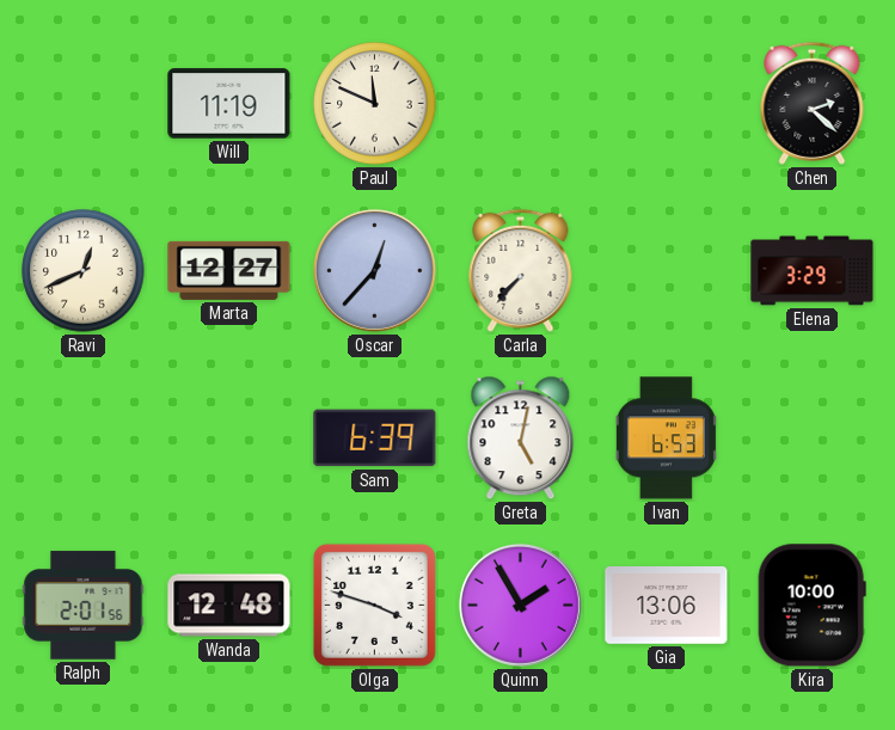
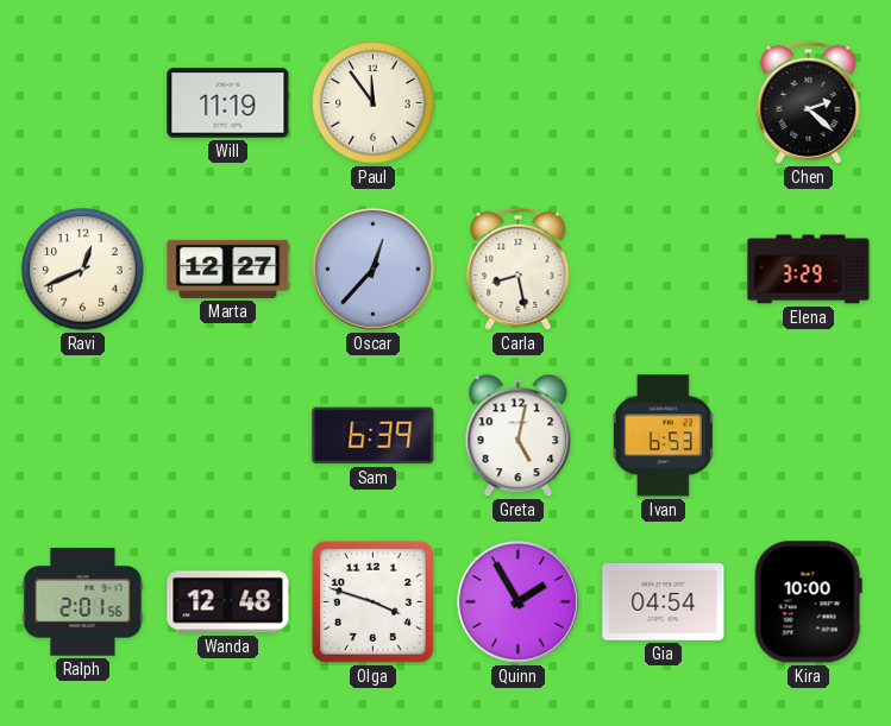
Paul: 11:49 -> 11:54 (374, 103)
Carla: 7:37 -> 8:28 (519, 269)
Gia: 13:06 -> 04:54 (664, 602)
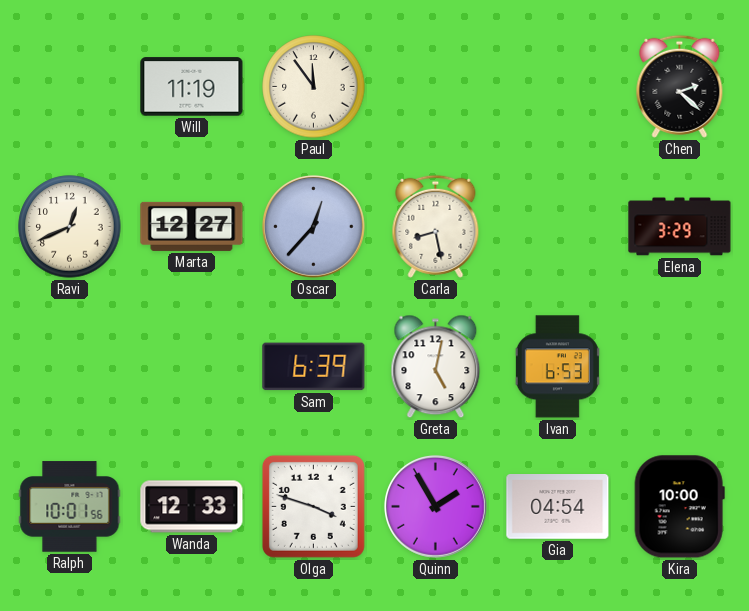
Ralph: 2:01 -> 10:01 (70, 507)
Wanda: 12:48 -> 12:33 (192, 507)
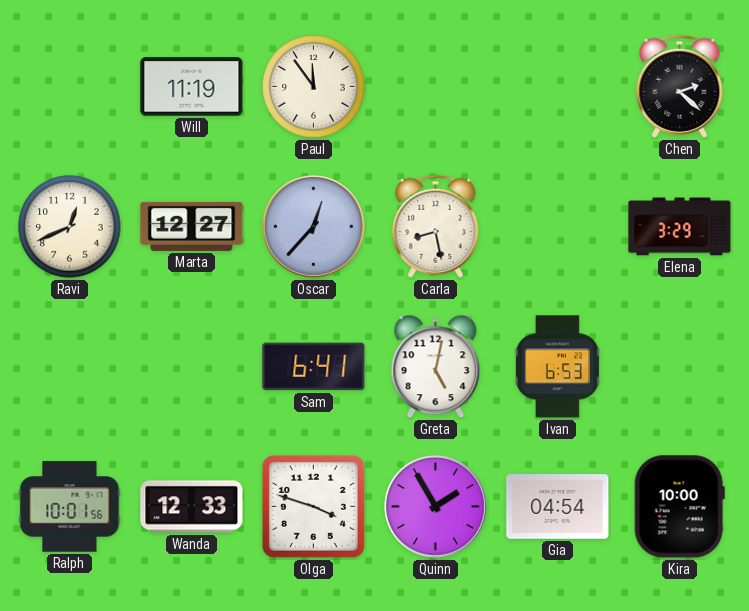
Sam: 6:39 -> 6:41 (314, 367)
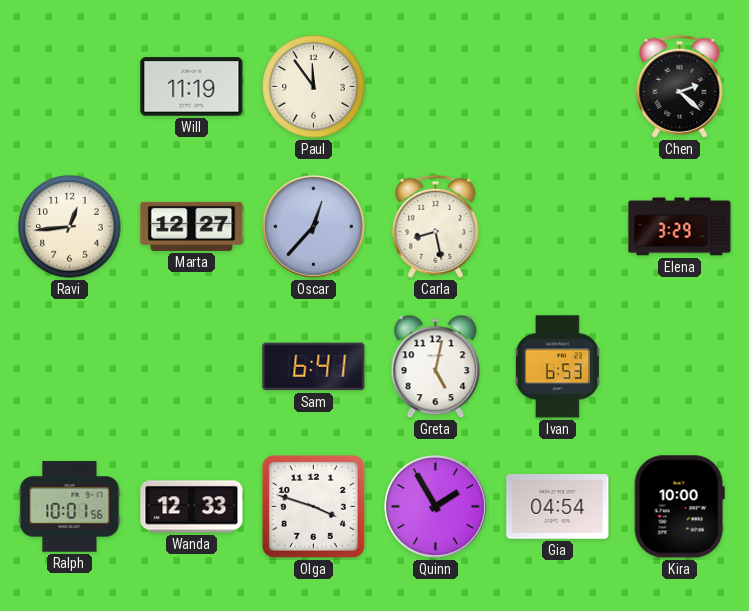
Ravi: 12:41 -> 12:44 (70, 227)
